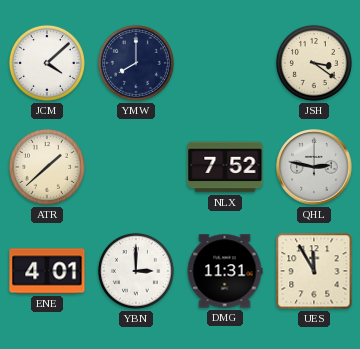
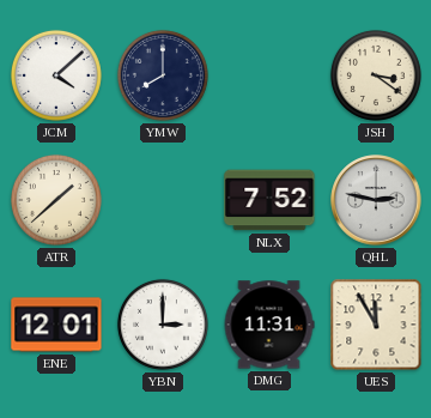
ENE: 4:01 -> 12:01 (56, 325)
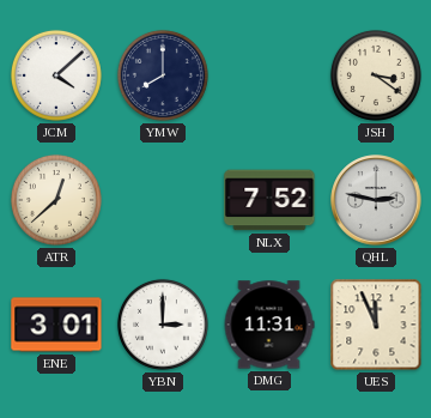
ATR: 1:38 -> 12:38 (56, 200)
ENE: 12:01 -> 3:01 (56, 325)
UES: 11:55 -> 11:56 (376, 325)
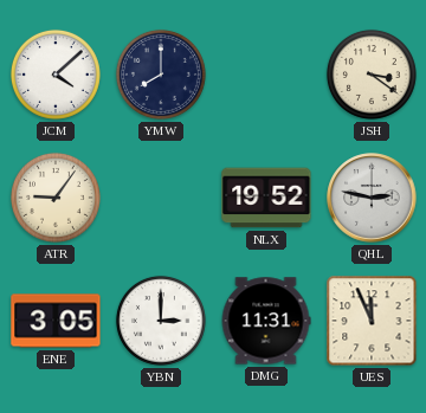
ATR: 12:38 -> 9:06 (56, 198)
NLX: 7:52 -> 19:52 (266, 198)
ENE: 3:01 -> 3:05 (56, 321)
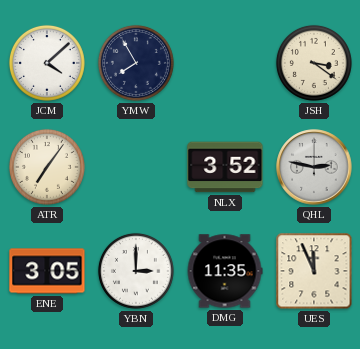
YMW: 8:00 -> 7:55 (136, 63)
ATR: 9:06 -> 7:06 (47, 167)
NLX: 19:52 -> 3:52 (225, 167)
DMG: 11:31 -> 11:35 (225, 271)
